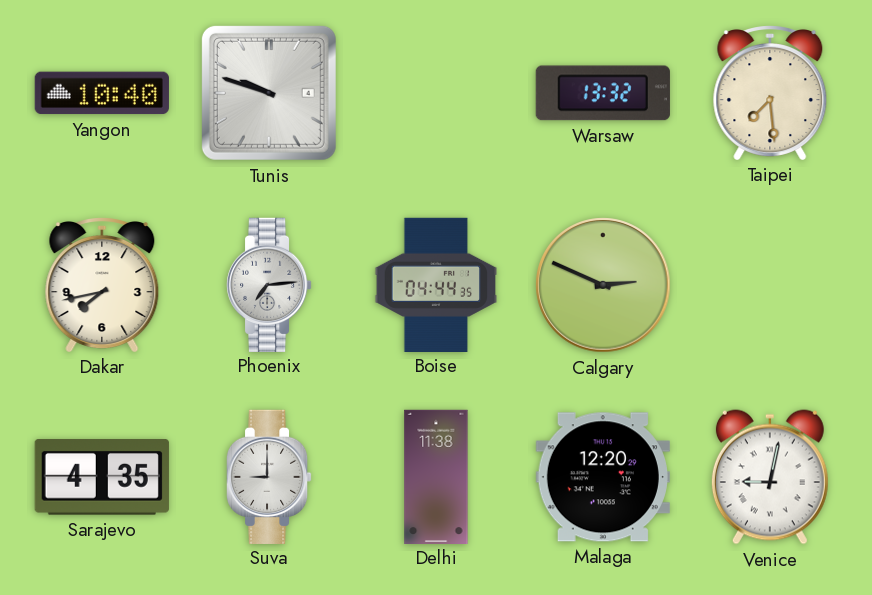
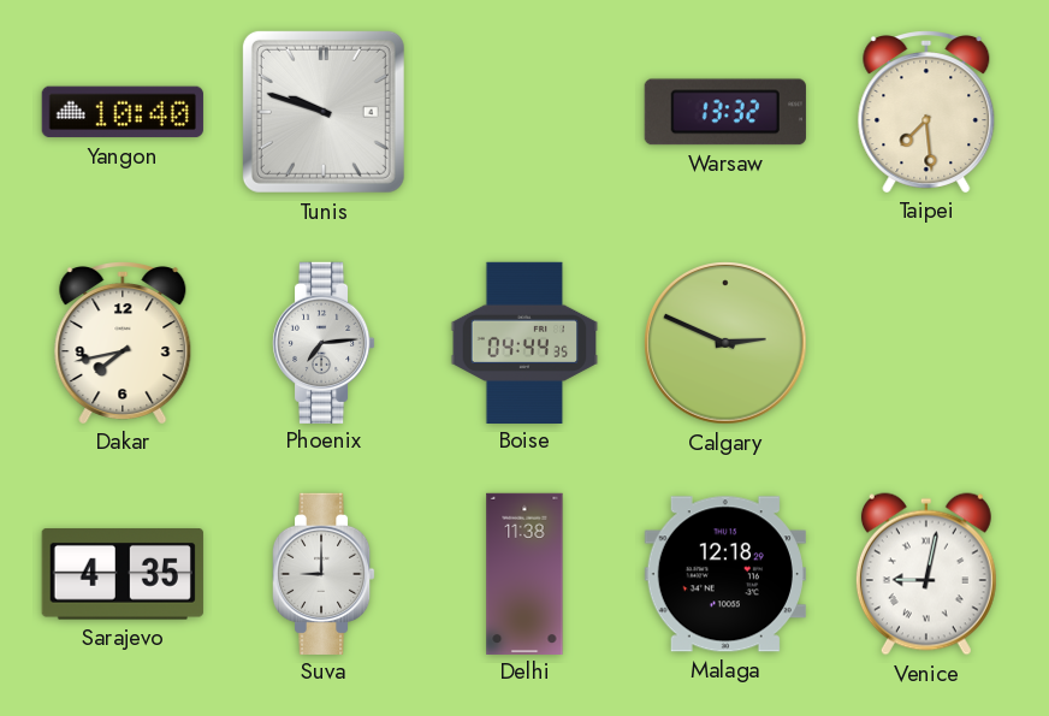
Malaga: 12:20 -> 12:18 (725, 574)
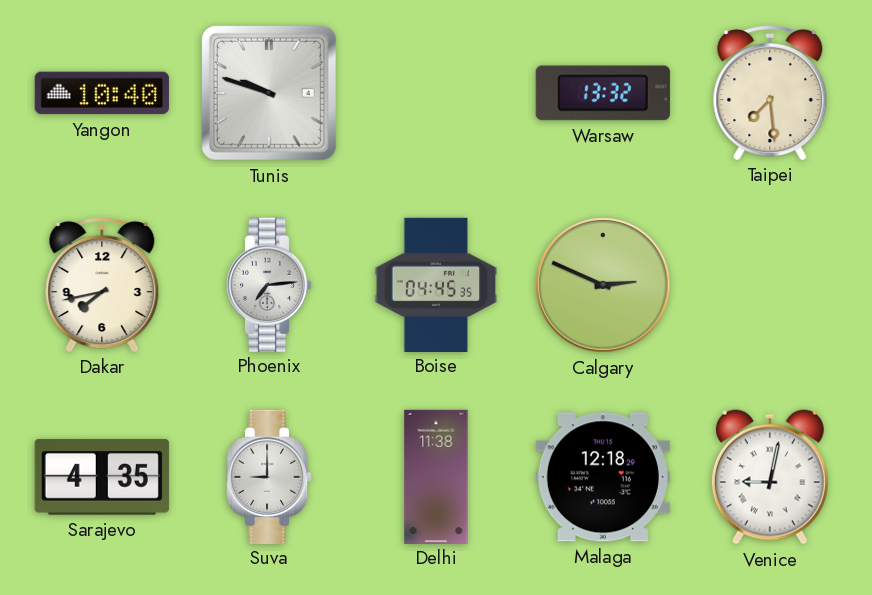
Boise: 04:44 -> 04:45 (436, 284)
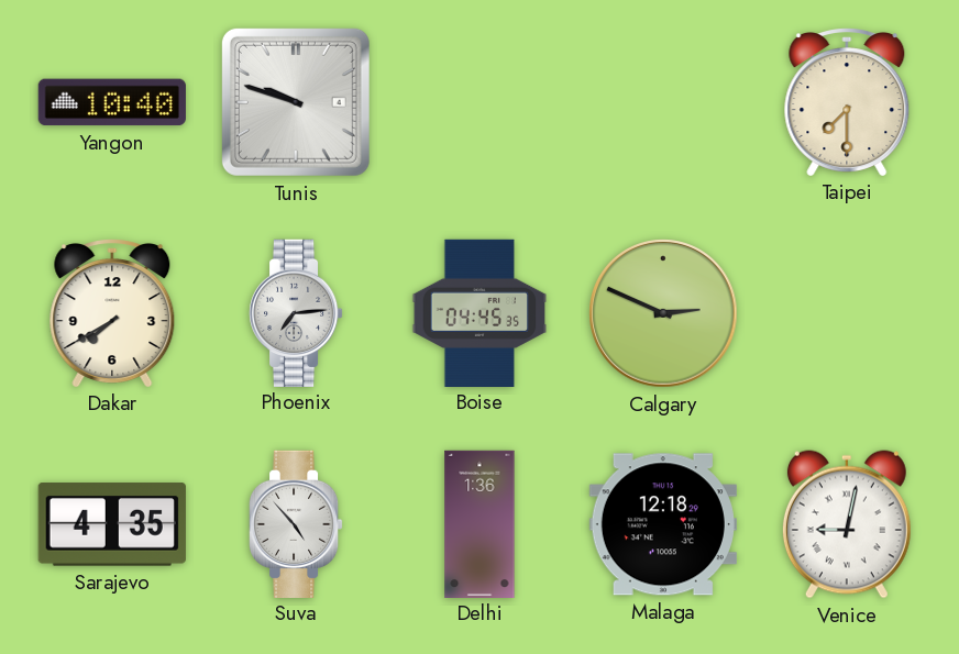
Warsaw: 13:32 -> none (603, 93)
Taipei: 7:29 -> 7:30 (847, 102)
Dakar: 7:43 -> 7:40 (112, 313)
Suva: 9:00 -> 4:53 (296, 523)
Delhi: 11:38 -> 1:36 (480, 523)
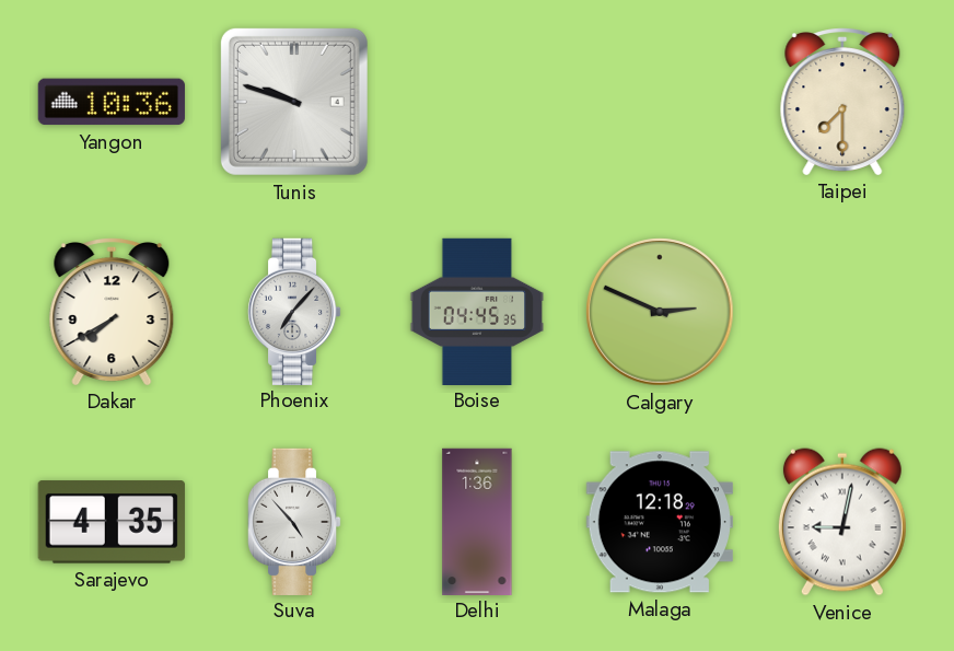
Yangon: 10:40 -> 10:36 (112, 102)
Phoenix: 7:14 -> 7:07 (294, 311)
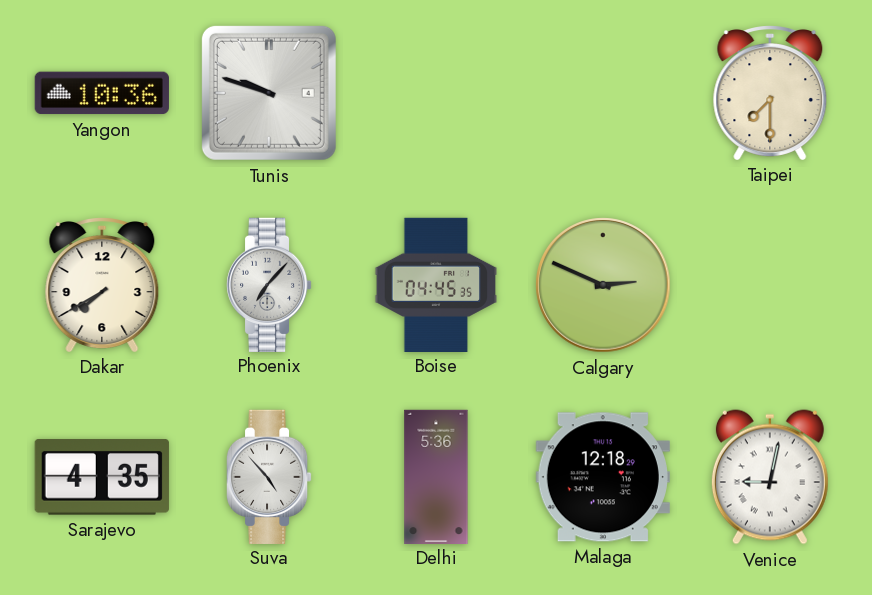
Delhi: 1:36 -> 5:36 (436, 476)
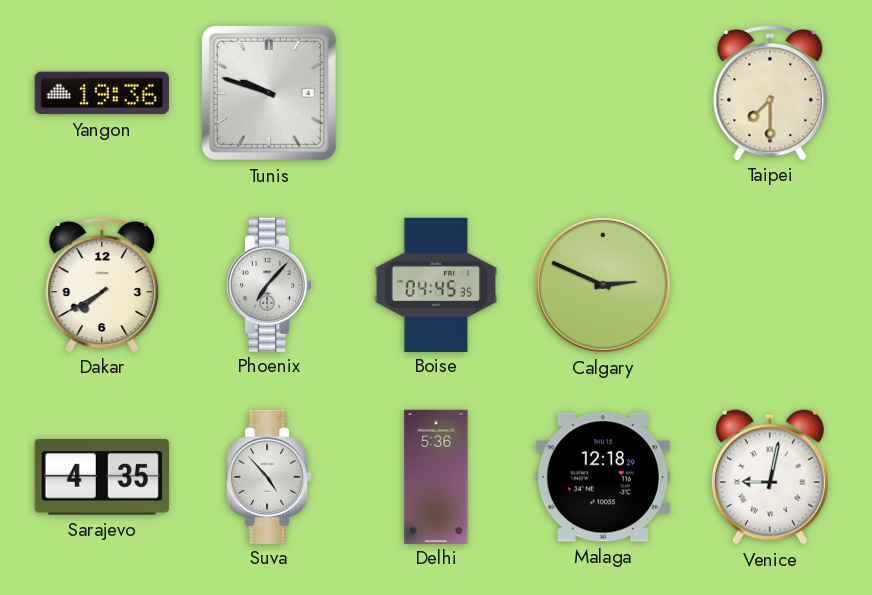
Yangon: 10:36 -> 19:36 (102, 93)
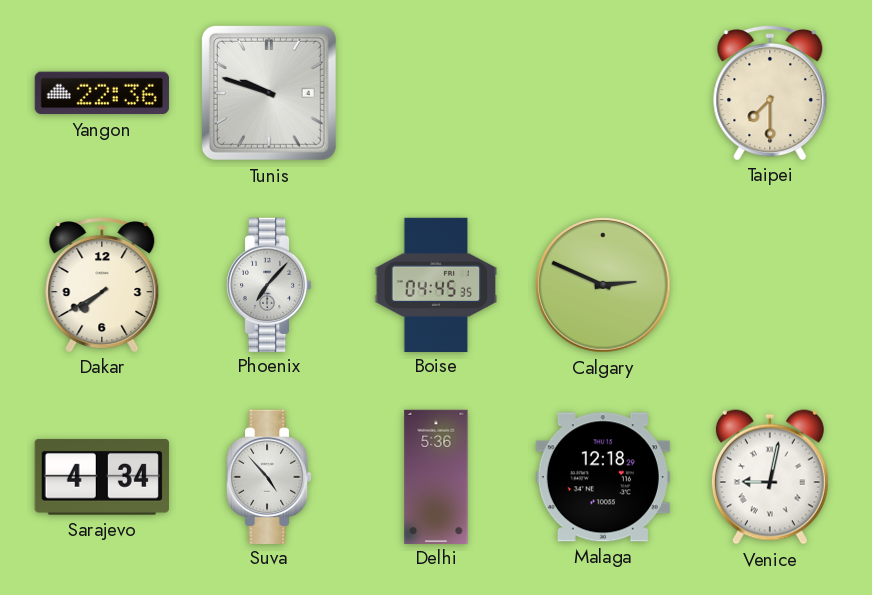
Yangon: 19:36 -> 22:36 (102, 93)
Sarajevo: 4:35 -> 4:34 (102, 478)
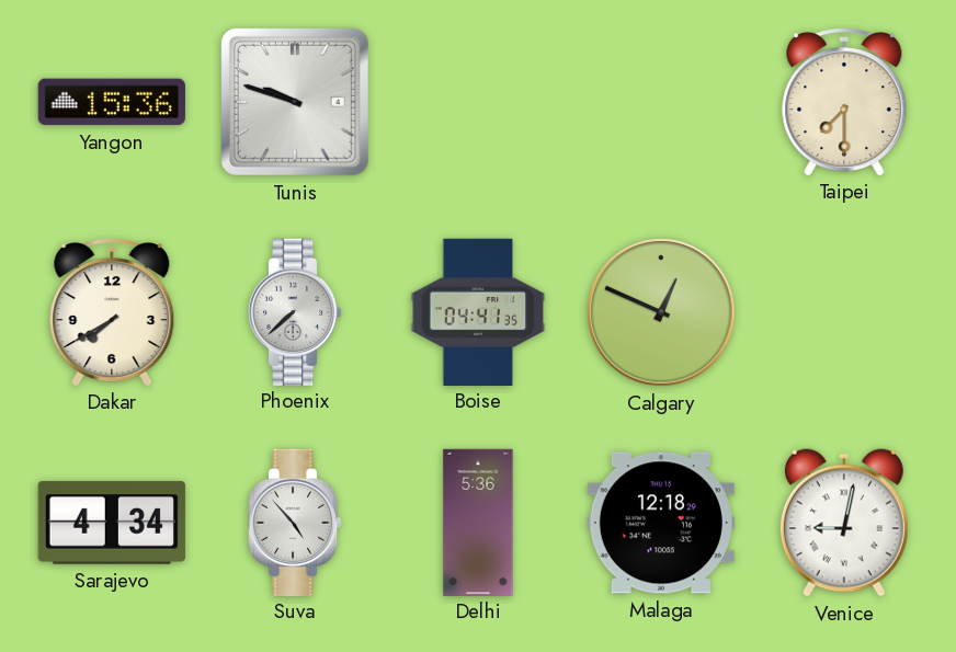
Yangon: 22:36 -> 15:36 (112, 102)
Phoenix: 7:07 -> 7:38 (295, 311)
Boise: 04:45 -> 04:41 (478, 311)
Calgary: 2:49 -> 12:49 (661, 312)
